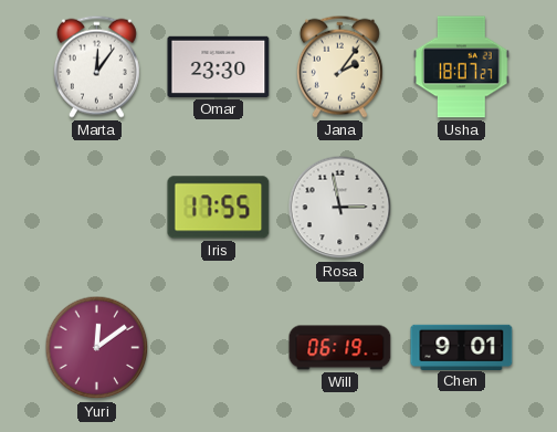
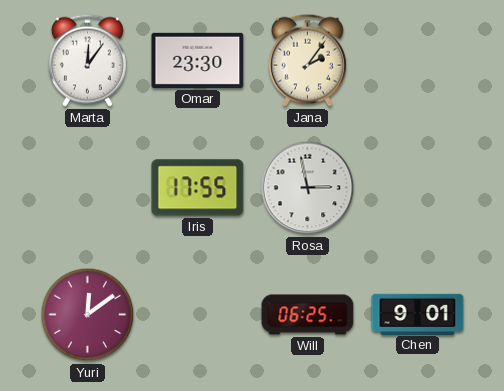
Usha: 18:07 -> none (462, 67)
Will: 06:19 -> 06:25 (308, 315)
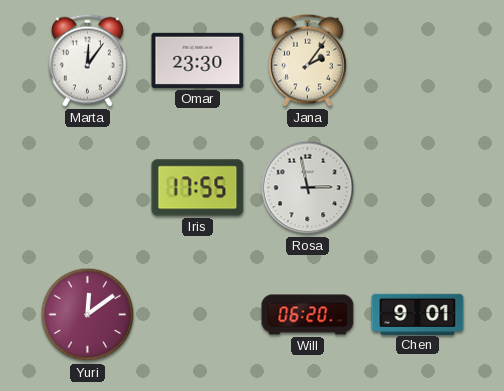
Will: 06:25 -> 06:20 (308, 315)
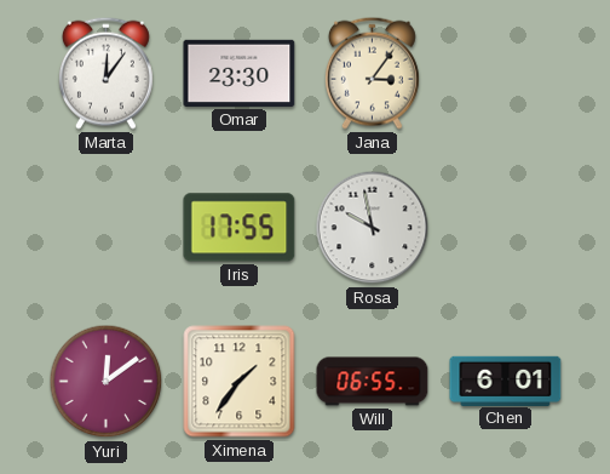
Jana: 2:06 -> 3:06 (372, 73)
Rosa: 2:58 -> 9:58 (373, 228)
Ximena: none -> 1:36 (240, 382)
Will: 06:20 -> 06:55 (373, 382)
Chen: 9:01 -> 6:01 (506, 381)
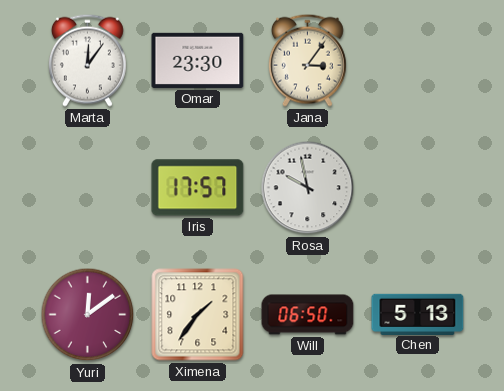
Iris: 17:55 -> 17:57 (198, 188)
Will: 06:55 -> 06:50 (308, 315)
Chen: 6:01 -> 5:13 (418, 314)
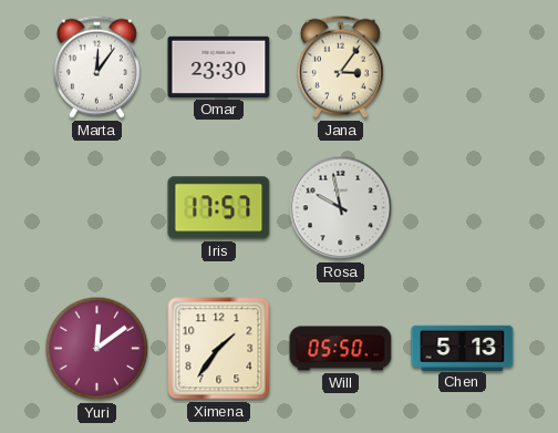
Will: 06:50 -> 05:50 (341, 349)
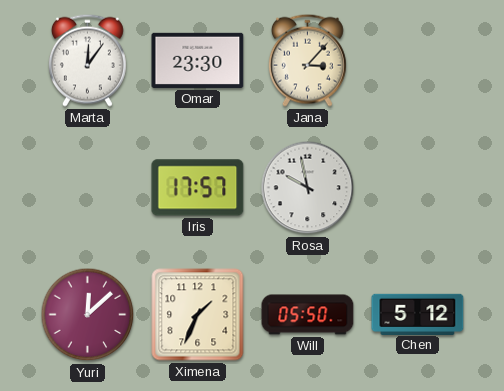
Jana: 3:06 -> 3:07 (307, 60)
Yuri: 12:09 -> 12:08 (88, 315)
Ximena: 1:36 -> 1:34 (198, 315)
Chen: 5:13 -> 5:12 (418, 314)
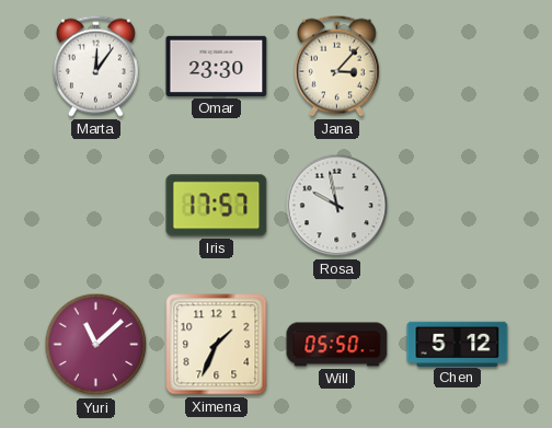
Yuri: 12:08 -> 11:08 (96, 345)
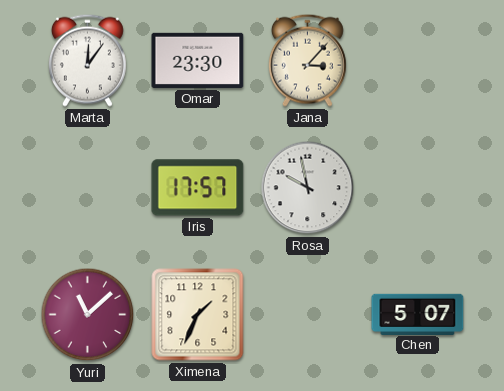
Will: 05:50 -> none (337, 345)
Chen: 5:12 -> 5:07 (418, 314)
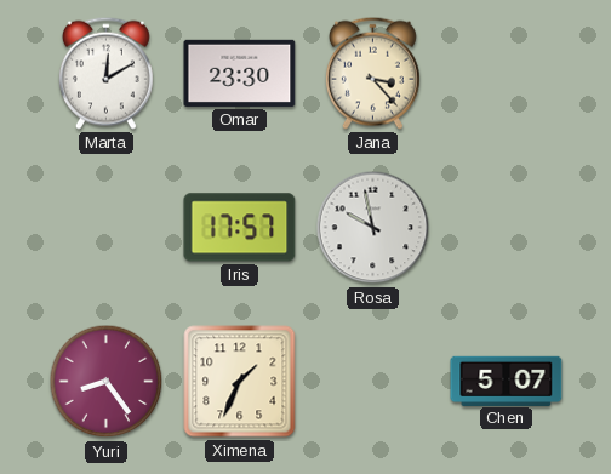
Marta: 12:06 -> 12:10 (105, 73)
Jana: 3:07 -> 3:23 (372, 73)
Yuri: 11:08 -> 8:24 (107, 382)
